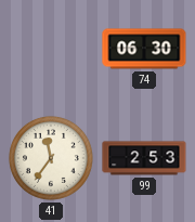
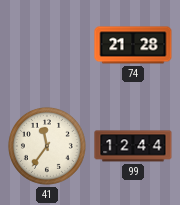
74: 06:30 -> 21:28 (133, 45)
99: 2:53 -> 12:44 (133, 146)
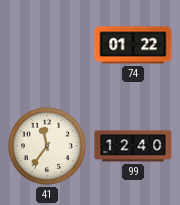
74: 21:28 -> 01:22 (133, 45)
99: 12:44 -> 12:40 (133, 146)
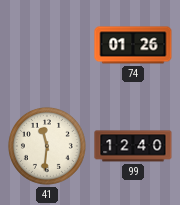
74: 01:22 -> 01:26 (133, 45)
41: 11:36 -> 11:31 (47, 146)
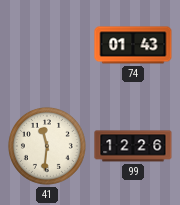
74: 01:26 -> 01:43 (133, 45)
99: 12:40 -> 12:26 (133, 146)
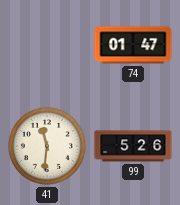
74: 01:43 -> 01:47 (133, 45)
99: 12:26 -> 5:26 (133, 146)
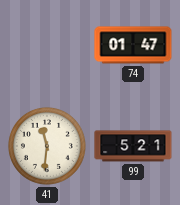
99: 5:26 -> 5:21 (133, 146)
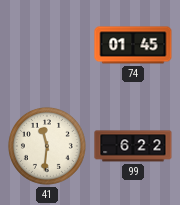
74: 01:47 -> 01:45 (133, 45)
99: 5:21 -> 6:22 (133, 146)
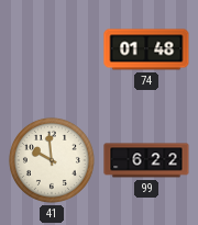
74: 01:45 -> 01:48 (146, 49)
41: 11:31 -> 9:59 (52, 160)
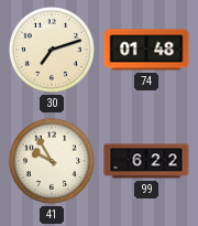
30: none -> 7:12 (52, 50)
41: 9:59 -> 9:55 (52, 161)
